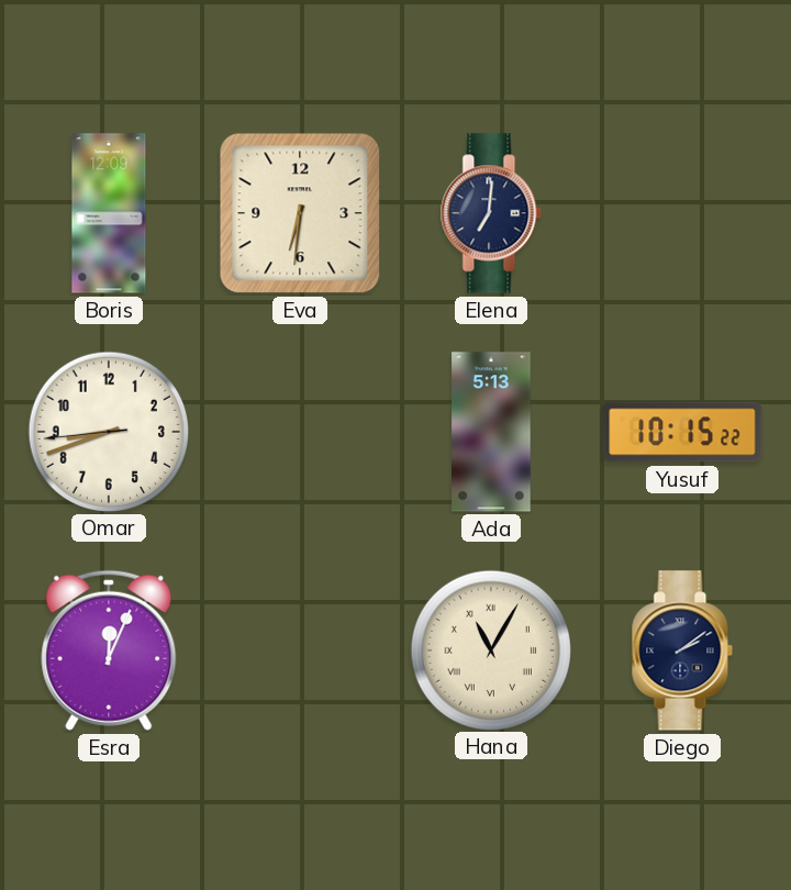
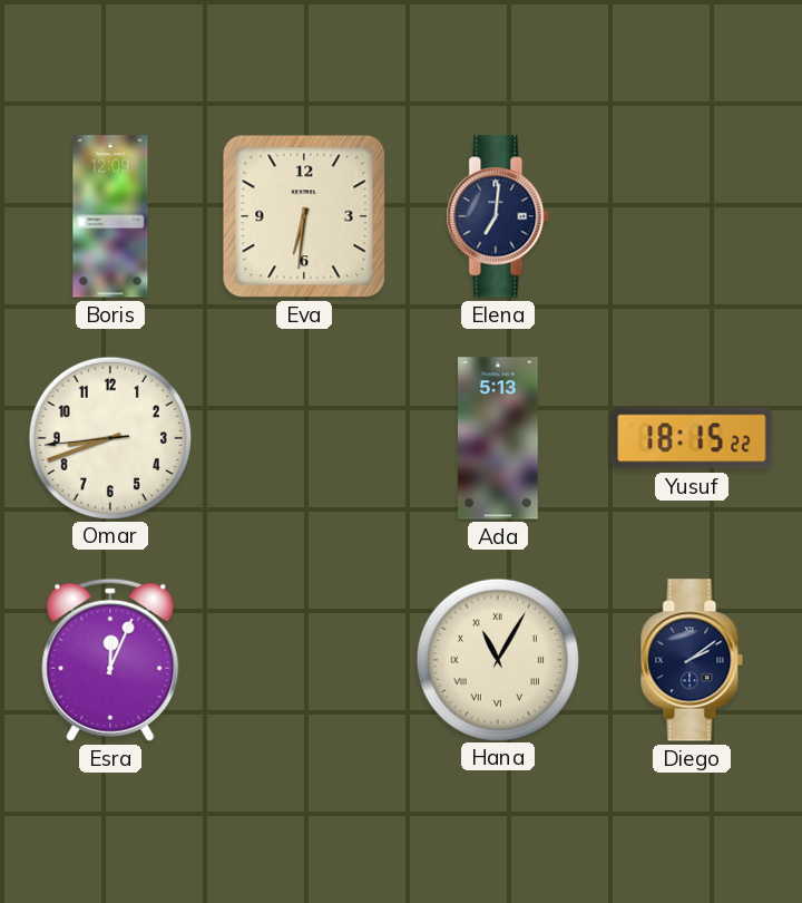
Yusuf: 10:15 -> 18:15 (692, 438)
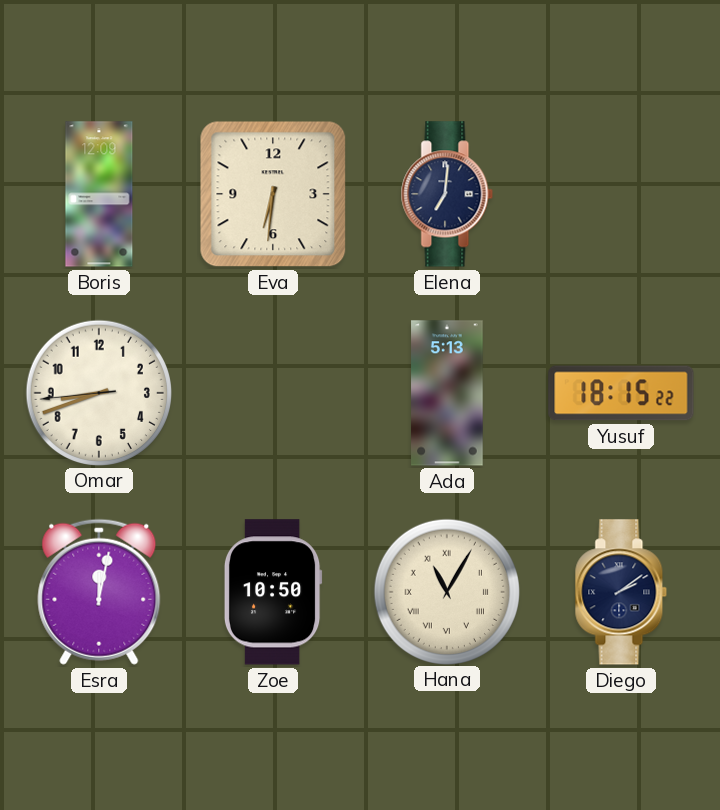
Esra: 12:04 -> 12:02 (99, 592)
Zoe: none -> 10:50 (273, 592)
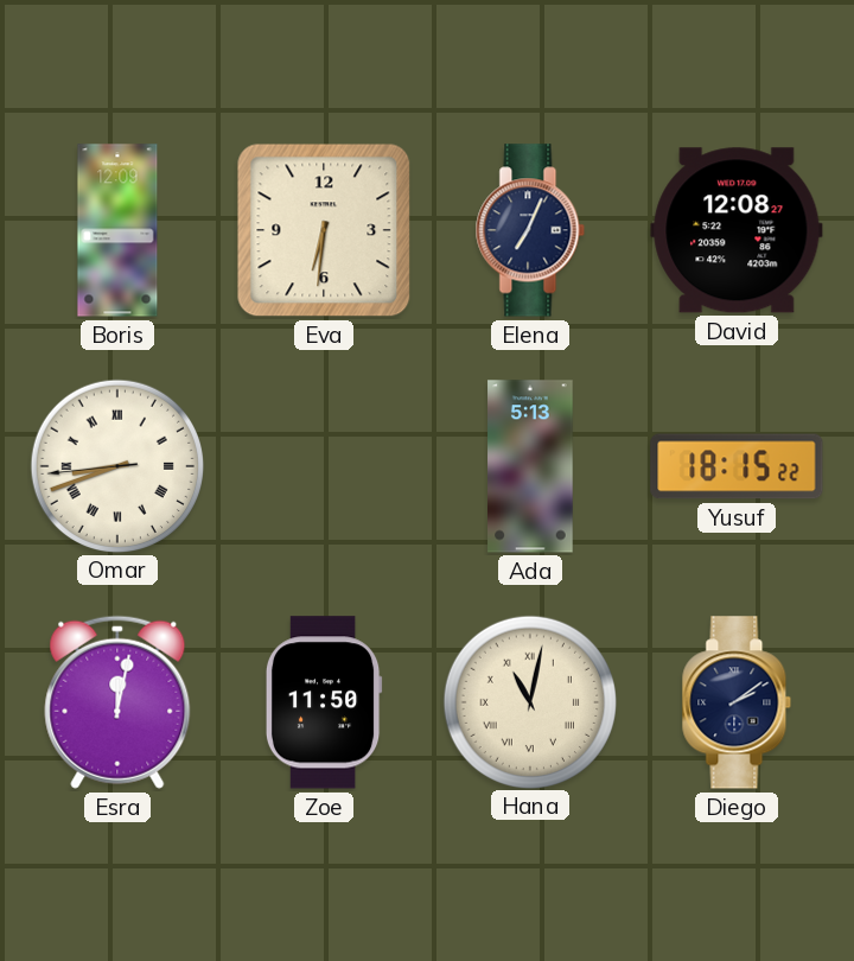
Elena: 7:01 -> 7:04 (530, 230)
David: none -> 12:08 (737, 230)
Omar numerals: Arabic -> Roman (116, 465)
Zoe: 10:50 -> 11:50 (324, 702)
Hana: 11:05 -> 11:02 (529, 701)
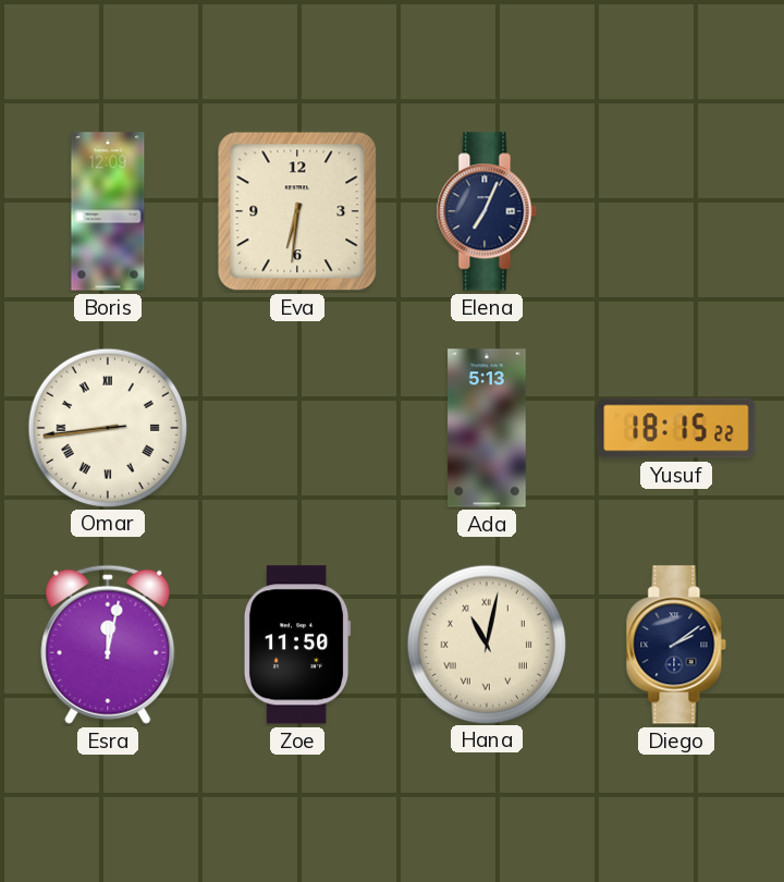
David: 12:08 -> none (737, 230)
Omar: 8:41 -> 8:43 (107, 427)
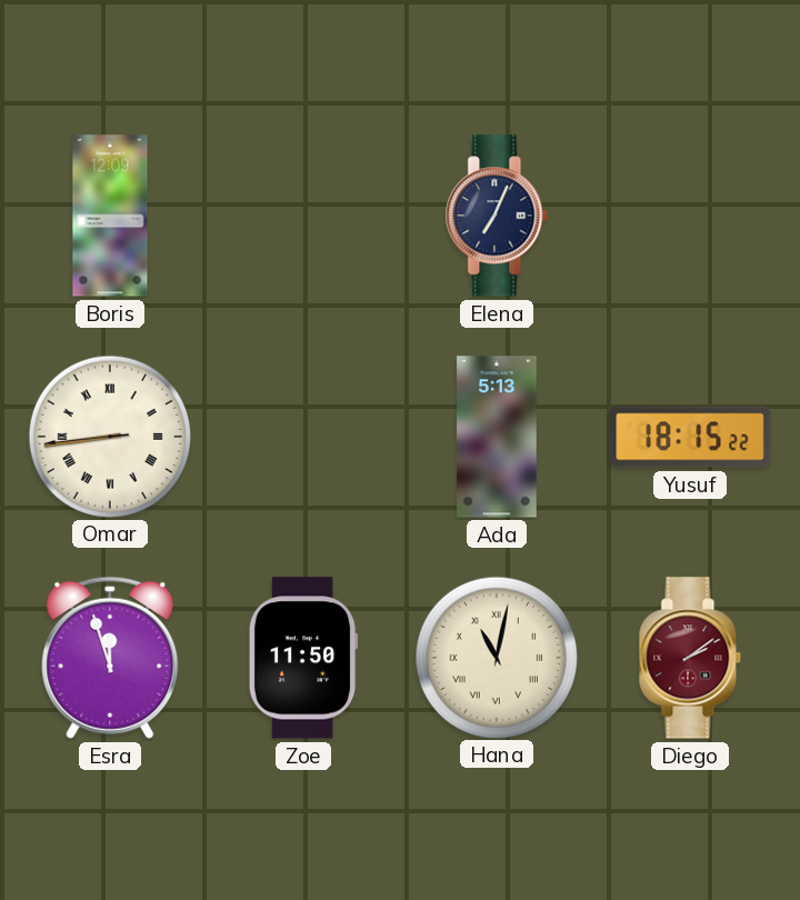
Eva: 6:31 -> none (297, 211)
Esra: 12:02 -> 11:57 (110, 658)
Diego dial: navy -> burgundy (690, 658)
